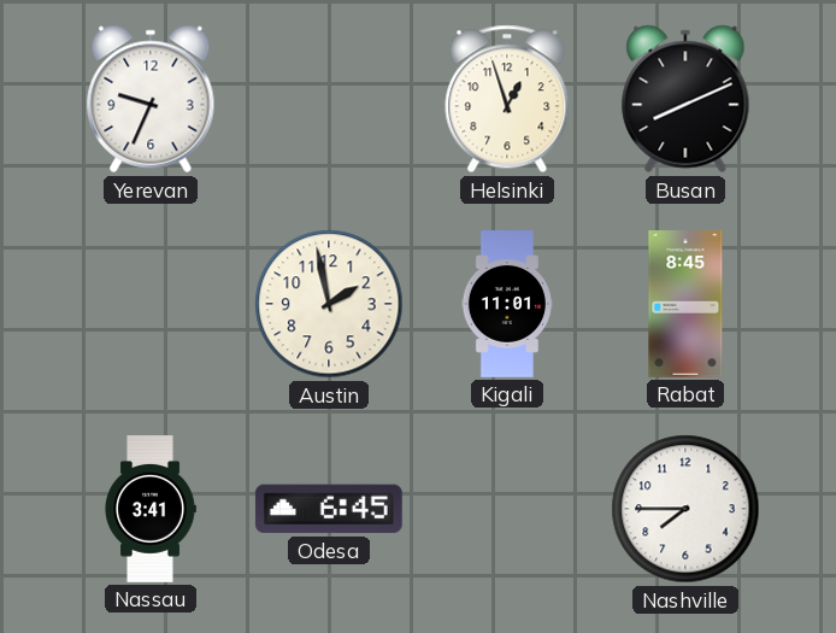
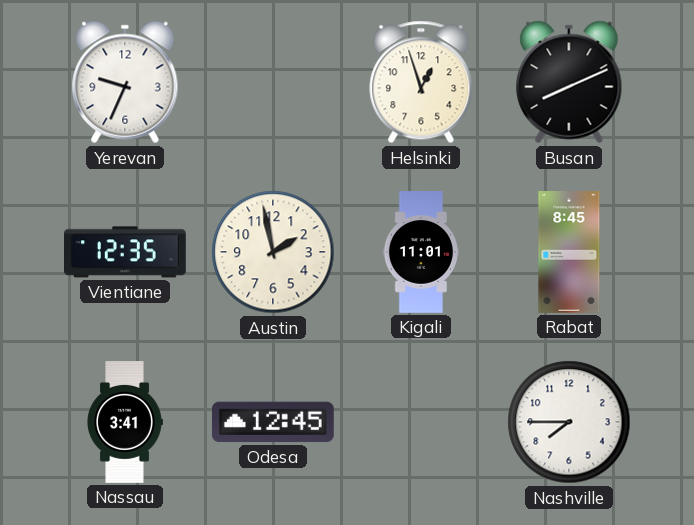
Vientiane: none -> 12:35 (126, 252)
Odesa: 6:45 -> 12:45 (273, 422)
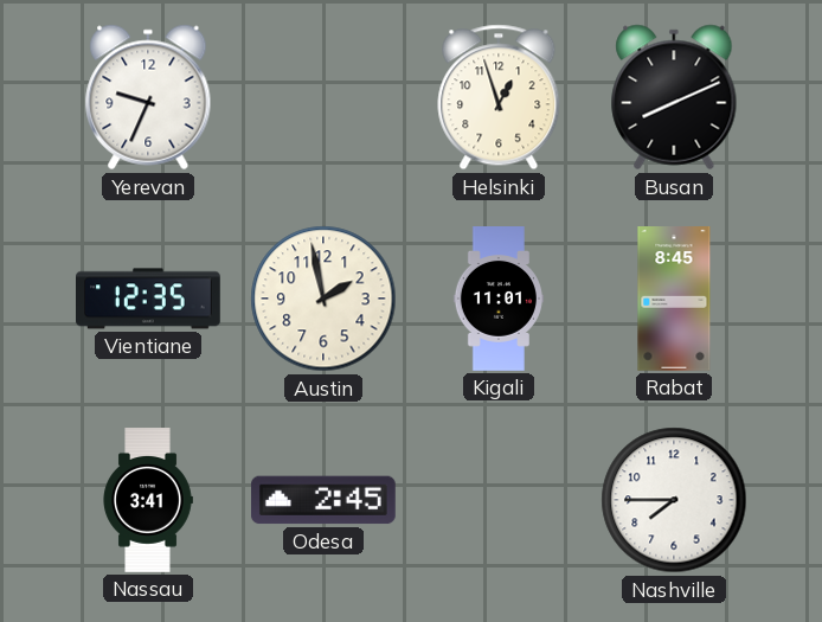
Odesa: 12:45 -> 2:45 (323, 500)
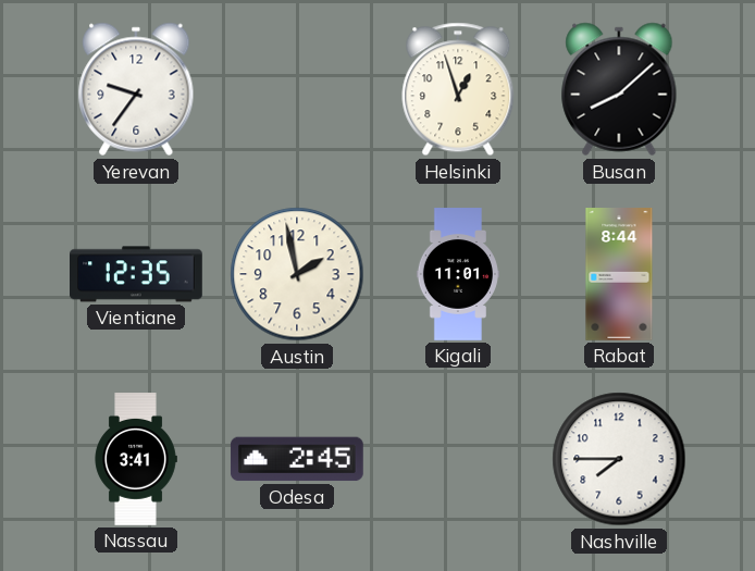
Yerevan: 9:34 -> 9:36 (136, 89)
Busan: 8:11 -> 8:08 (619, 89)
Rabat: 8:45 -> 8:44 (619, 275)
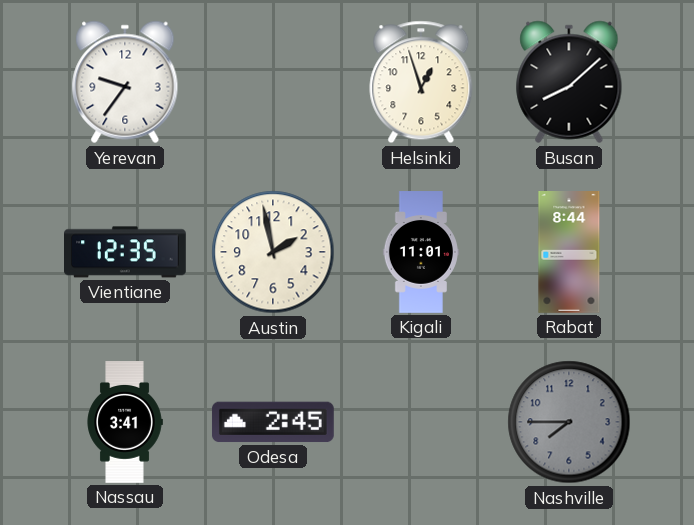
Nashville dial: white -> grey (569, 422)
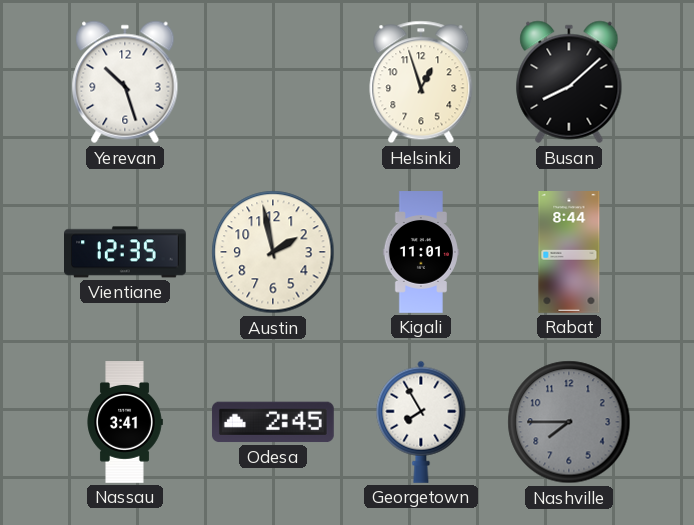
Yerevan: 9:36 -> 10:27 (125, 82)
Georgetown: none -> 7:55 (421, 422)
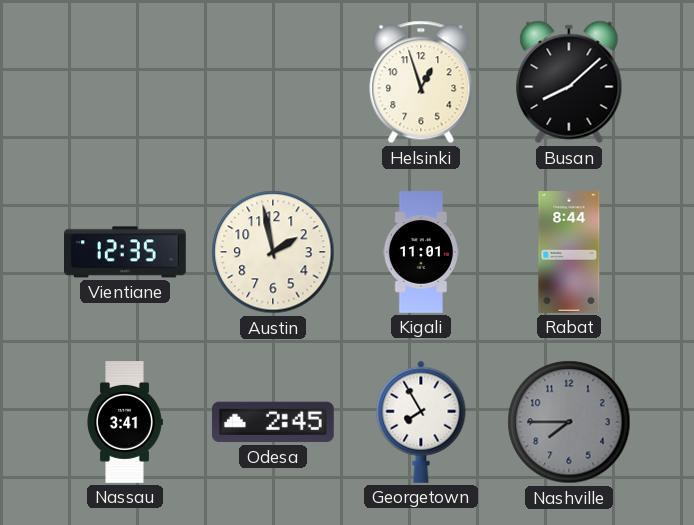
Yerevan: 10:27 -> none (125, 82)
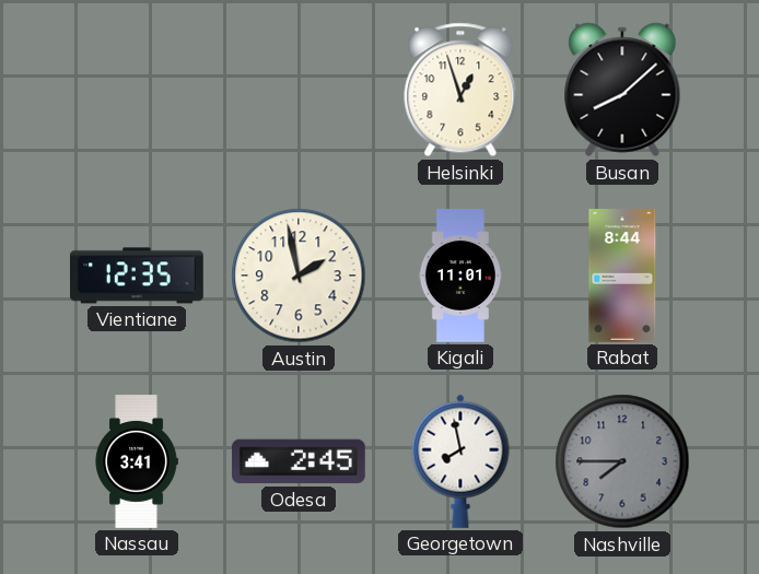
Georgetown: 7:55 -> 7:58 (460, 461)
